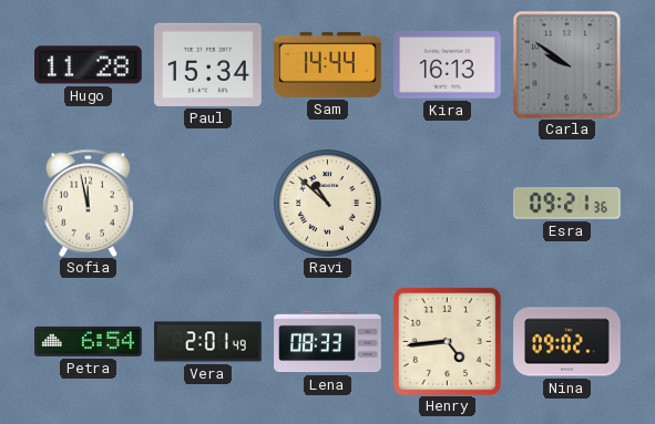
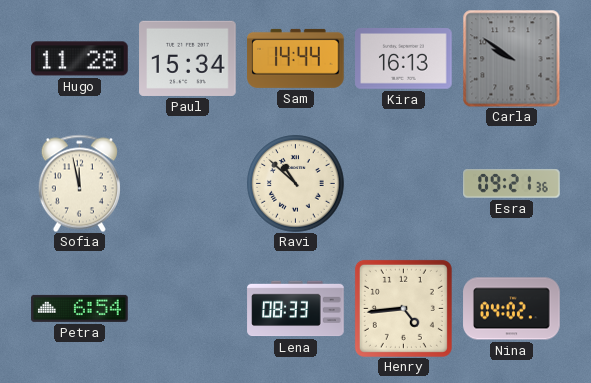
Vera: 2:01 -> none (208, 342)
Nina: 09:02 -> 04:02 (512, 309)
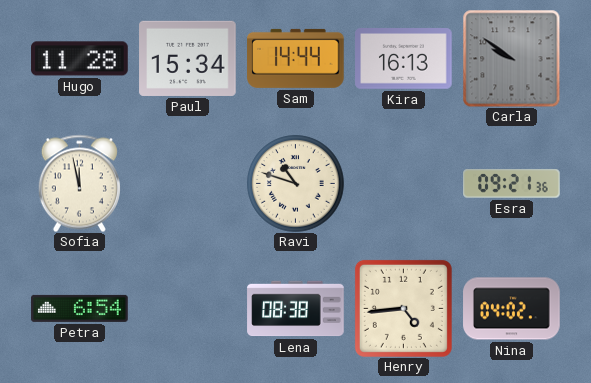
Ravi: 10:52 -> 10:48 (296, 184)
Lena: 08:33 -> 08:38 (296, 309)
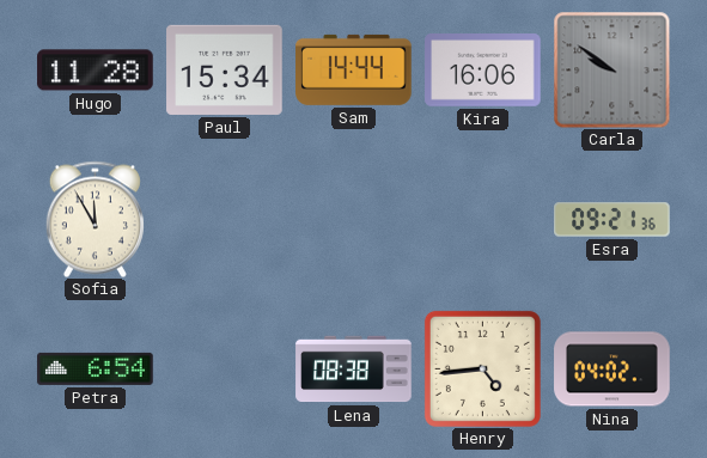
Kira: 16:13 -> 16:06 (483, 71)
Sofia: 11:58 -> 11:55 (95, 219)
Ravi: 10:48 -> none (296, 184)
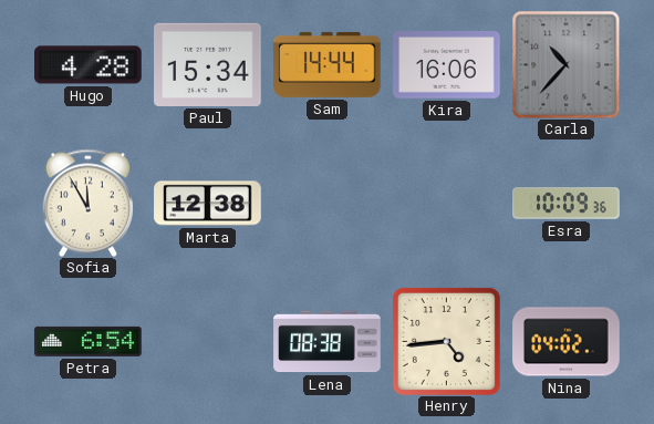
Hugo: 11:28 -> 4:28 (89, 65)
Carla: 9:51 -> 10:37 (565, 64)
Marta: none -> 12:38 (208, 204)
Esra: 09:21 -> 10:09 (567, 204)
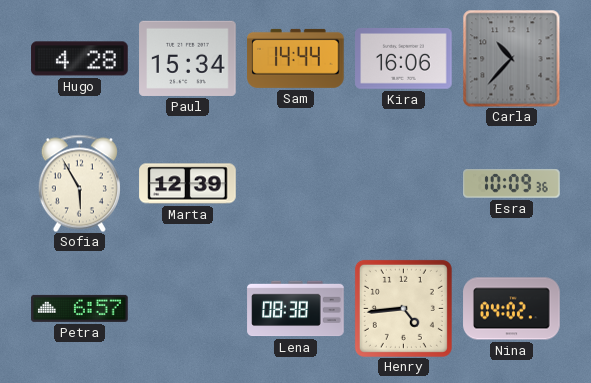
Sofia: 11:55 -> 5:55 (79, 183)
Marta: 12:38 -> 12:39 (188, 184)
Petra: 6:54 -> 6:57 (80, 308)
